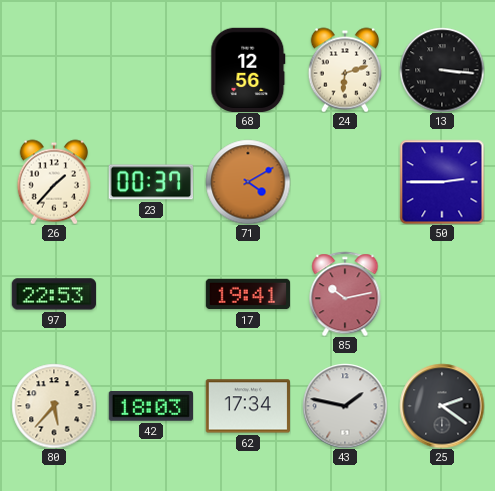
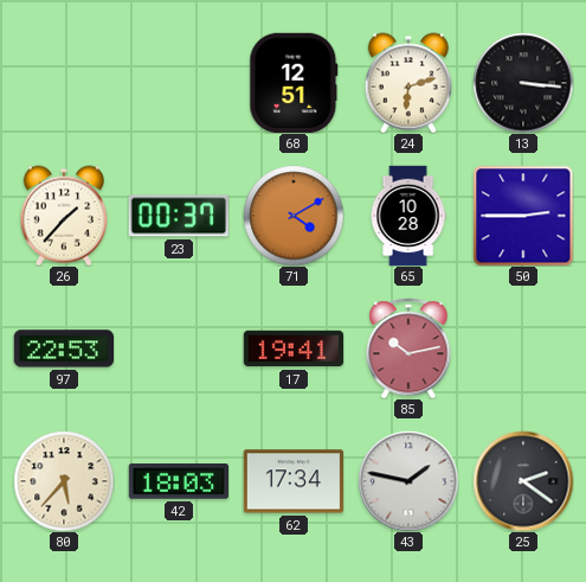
68: 12:56 -> 12:51 (294, 83)
65: none -> 10:28 (408, 216)
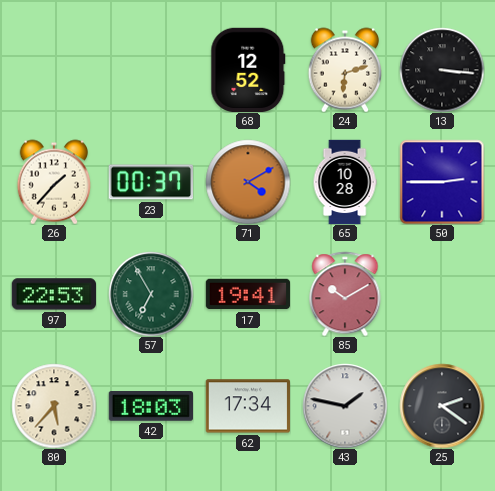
68: 12:51 -> 12:52 (248, 70)
57: none -> 6:55 (151, 294)
85: 10:13 -> 10:10 (345, 294)
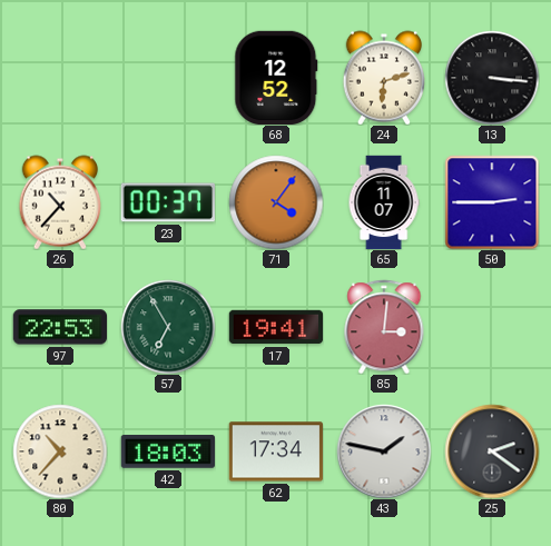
26: 1:37 -> 10:37 (59, 202)
71: 4:10 -> 4:06 (276, 202)
65: 10:28 -> 11:07 (384, 202)
85: 10:10 -> 3:01 (384, 327)
80: 5:37 -> 10:37 (60, 451)
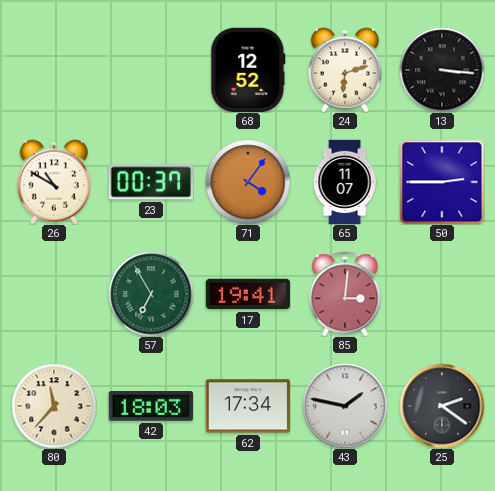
26: 10:37 -> 10:50 (53, 182)
97: 22:53 -> none (59, 327)
80: 10:37 -> 11:37 (54, 406)
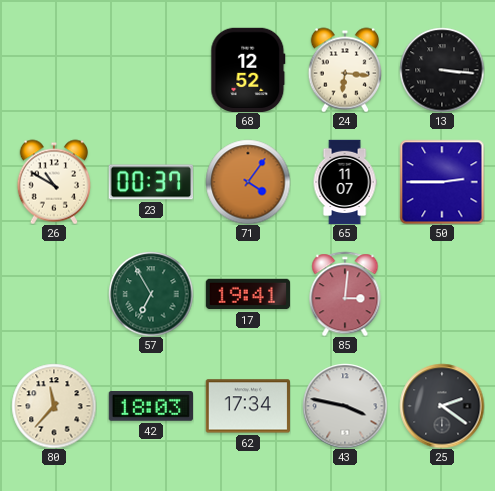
24: 6:12 -> 6:16 (344, 70)
43: 1:47 -> 3:47 (345, 406)
